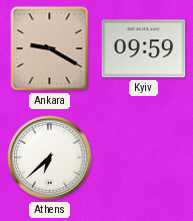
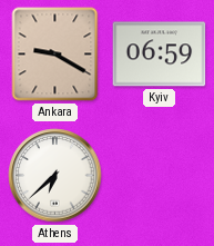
Kyiv: 09:59 -> 06:59 (160, 55)
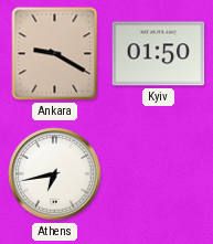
Kyiv: 06:59 -> 01:50 (159, 54)
Athens: 6:38 -> 6:43 (55, 174)
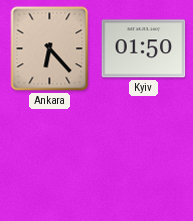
Ankara: 9:20 -> 6:23 (50, 49)
Athens: 6:43 -> none (55, 174)
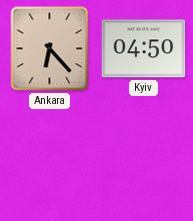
Kyiv: 01:50 -> 04:50 (144, 49)
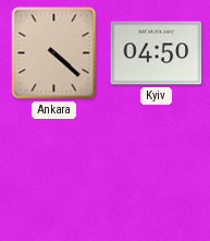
Ankara: 6:23 -> 4:22 (54, 53)
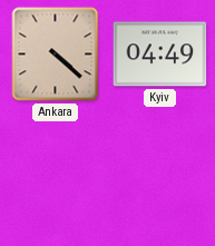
Kyiv: 04:50 -> 04:49 (160, 55)
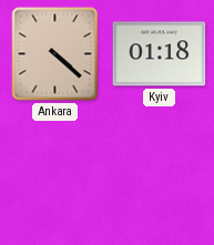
Kyiv: 04:49 -> 01:18 (160, 54)
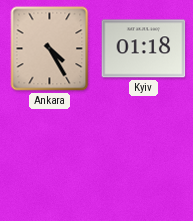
Ankara: 4:22 -> 4:25 (50, 49)
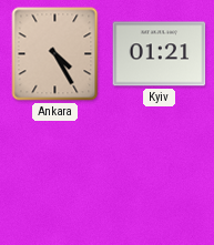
Kyiv: 01:18 -> 01:21 (160, 54)
